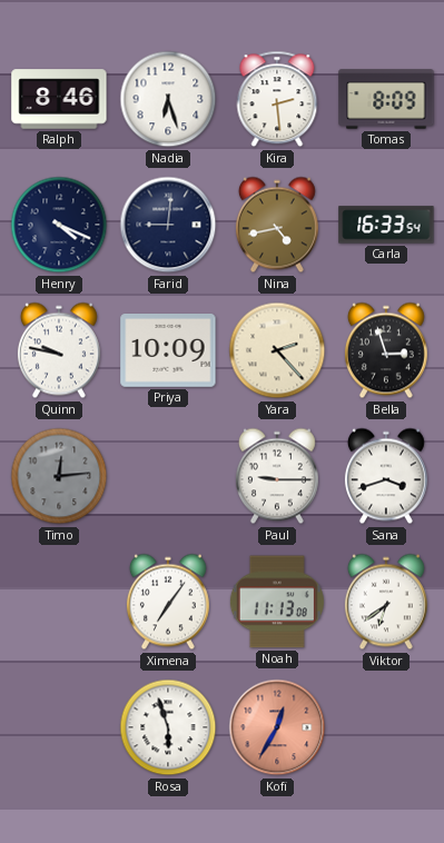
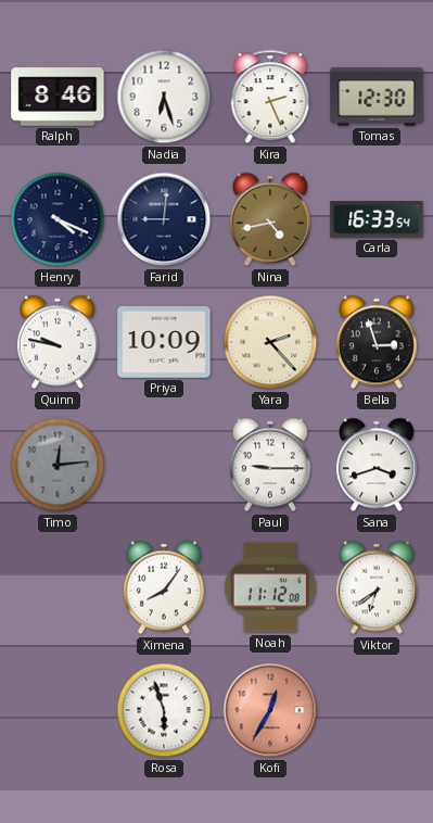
Kira: 2:29 -> 2:26 (270, 97)
Tomas: 8:09 -> 12:30 (377, 97)
Ximena: 7:06 -> 8:06 (164, 587)
Noah: 11:13 -> 11:12 (270, 587)
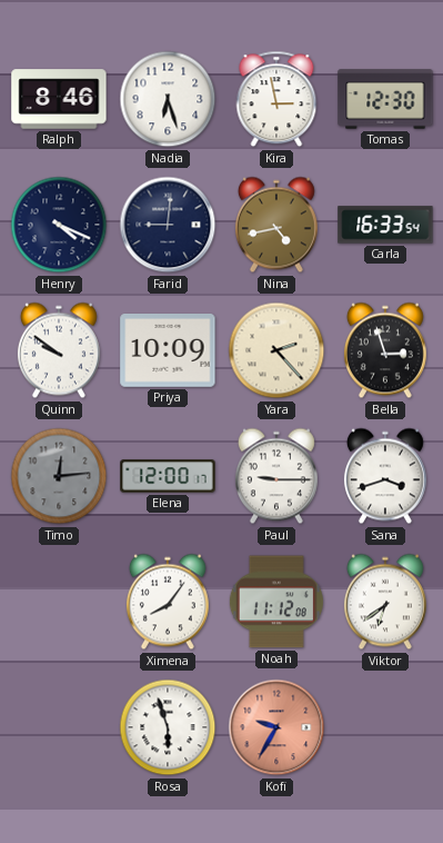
Kira: 2:26 -> 2:58 (276, 99)
Quinn: 9:47 -> 9:51 (59, 350)
Elena: none -> 12:00 (168, 476)
Kofi: 12:35 -> 9:35 (276, 727)
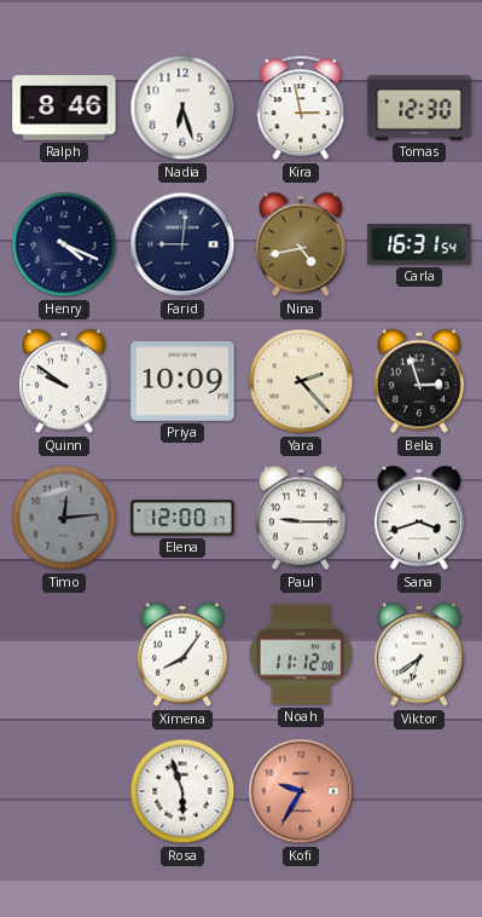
Carla: 16:33 -> 16:31 (419, 244)
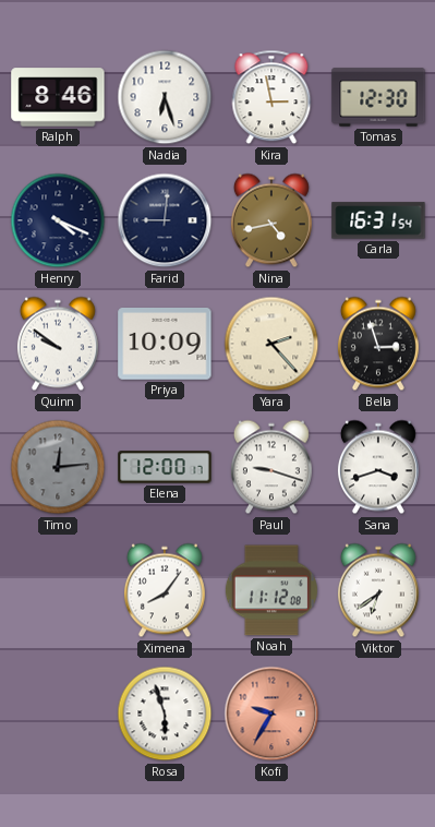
Paul: 9:15 -> 9:18 (271, 467)
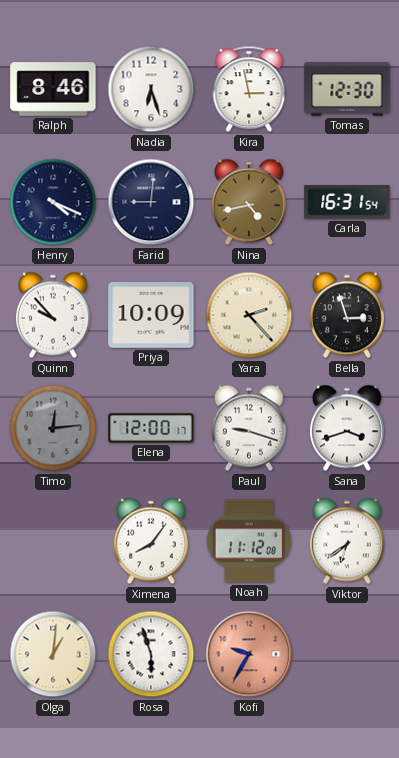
Quinn: 9:51 -> 9:53 (53, 315)
Olga: none -> 1:01 (53, 654)
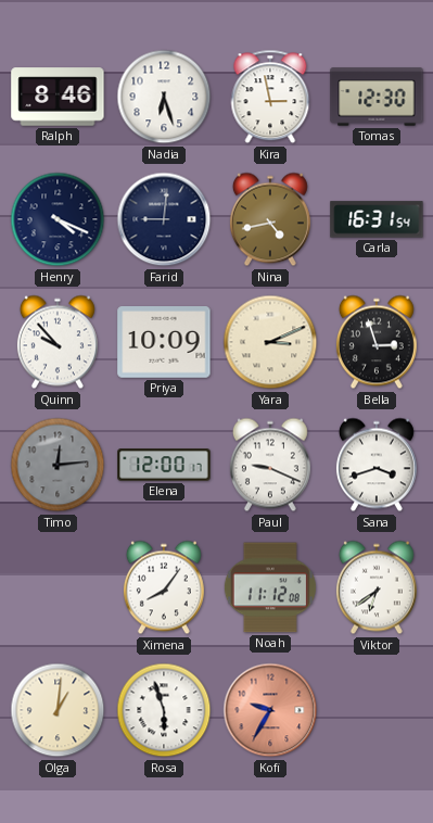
Yara: 2:23 -> 3:11 (270, 342)
Paul: 9:18 -> 9:19 (270, 465)
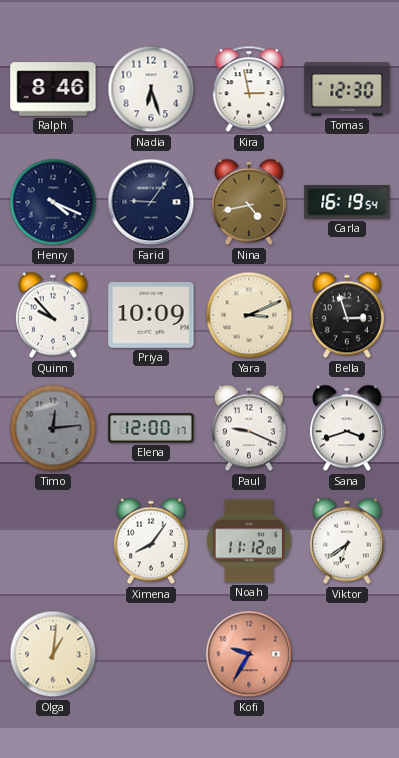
Farid: 9:01 -> 9:06 (151, 202)
Carla: 16:31 -> 16:19 (347, 202)
Rosa: 5:57 -> none (164, 710)
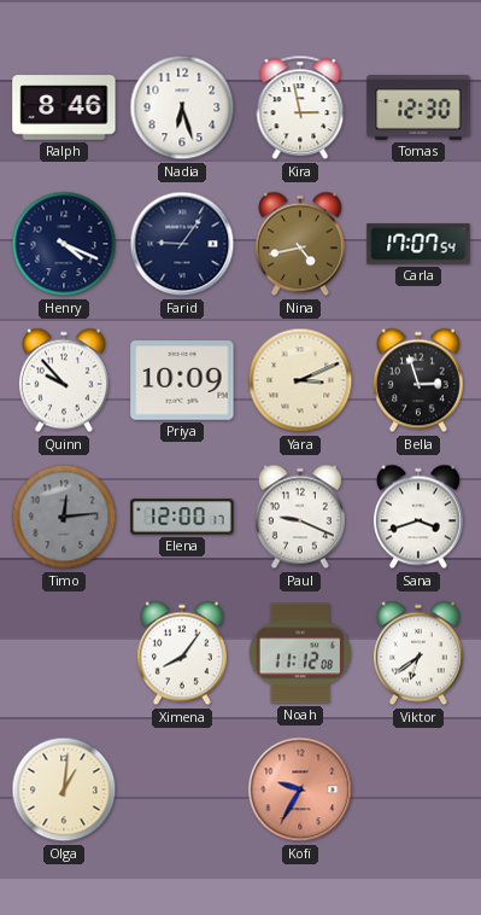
Carla: 16:19 -> 17:07 (418, 244)
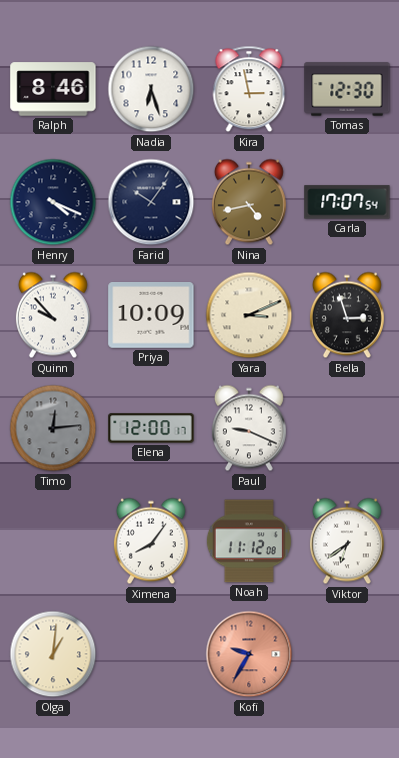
Farid: 9:06 -> 10:06 (151, 202)
Sana: 3:42 -> none (418, 517)
